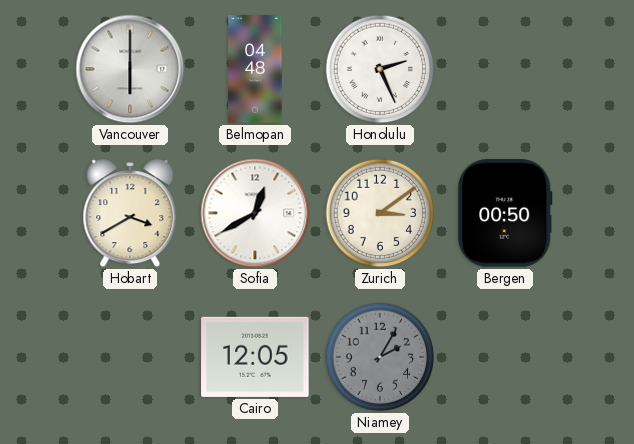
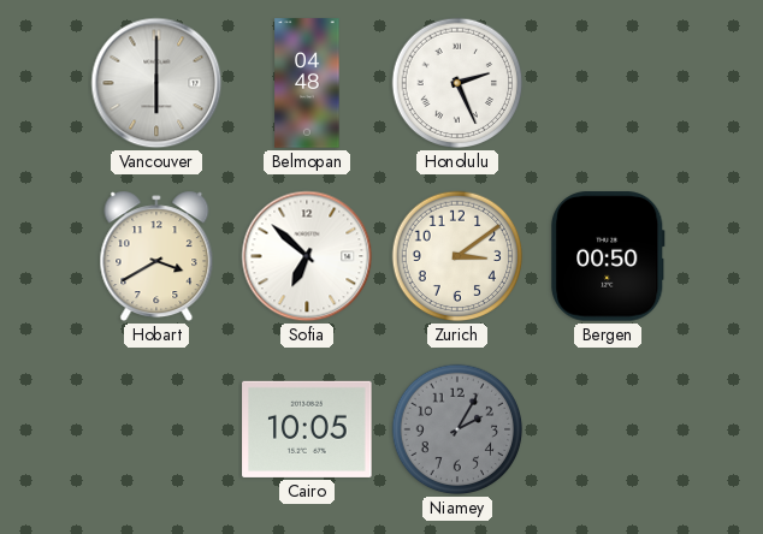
Sofia: 12:40 -> 6:52 (307, 256)
Cairo: 12:05 -> 10:05 (307, 429)
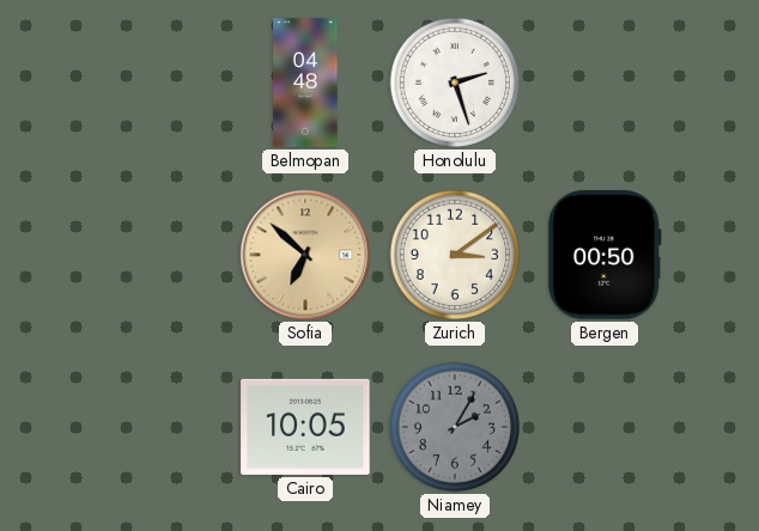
Vancouver: 6:00 -> none (156, 83)
Honolulu: 2:26 -> 2:27 (455, 83)
Hobart: 3:40 -> none (156, 256)
Sofia dial: white -> champagne (305, 255)
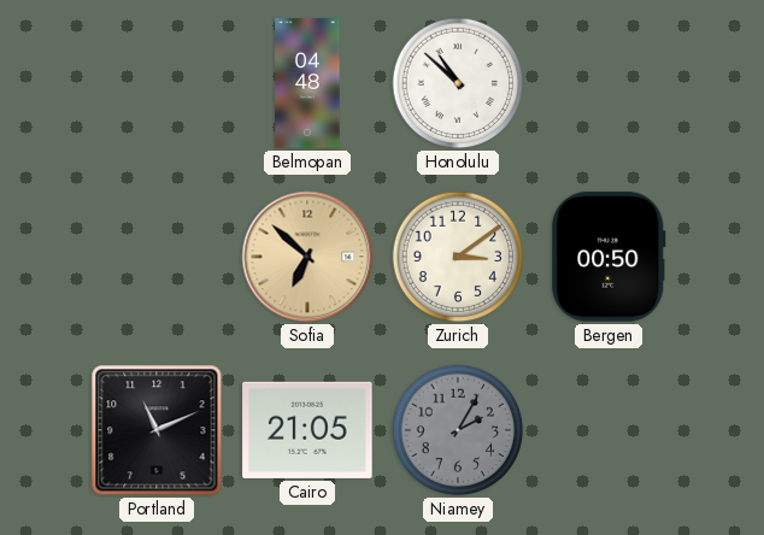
Honolulu: 2:27 -> 10:52 (458, 83)
Portland: none -> 11:11 (157, 430)
Cairo: 10:05 -> 21:05 (307, 430)
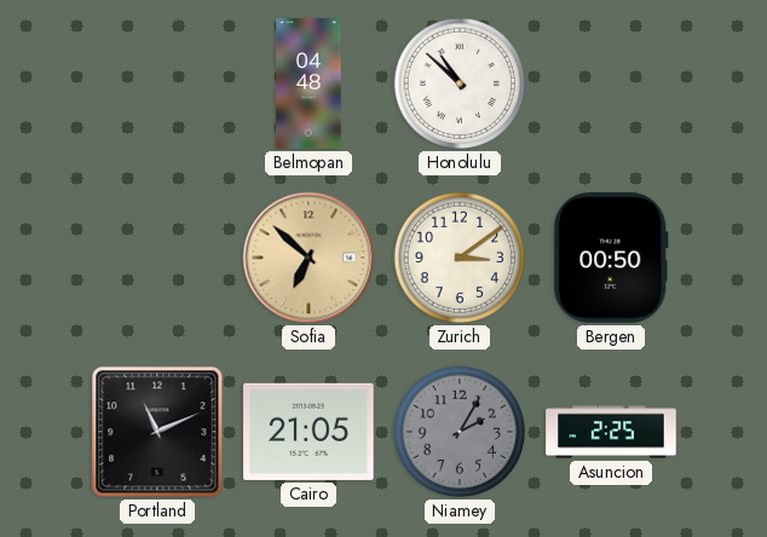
Asuncion: none -> 2:25 (611, 432)
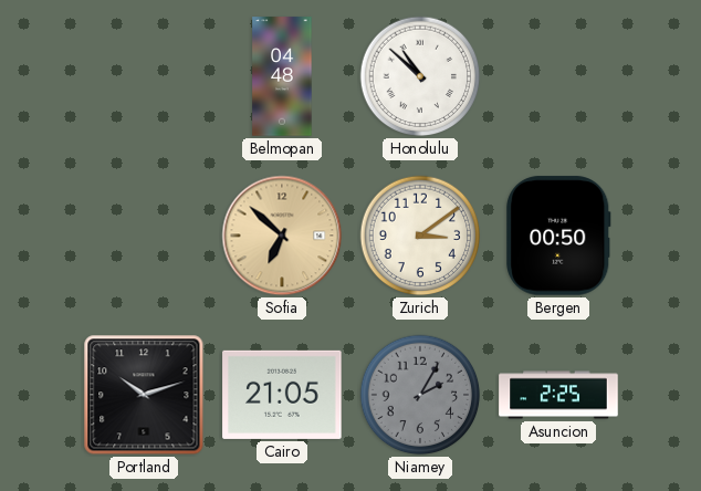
Portland: 11:11 -> 10:12 (144, 395)
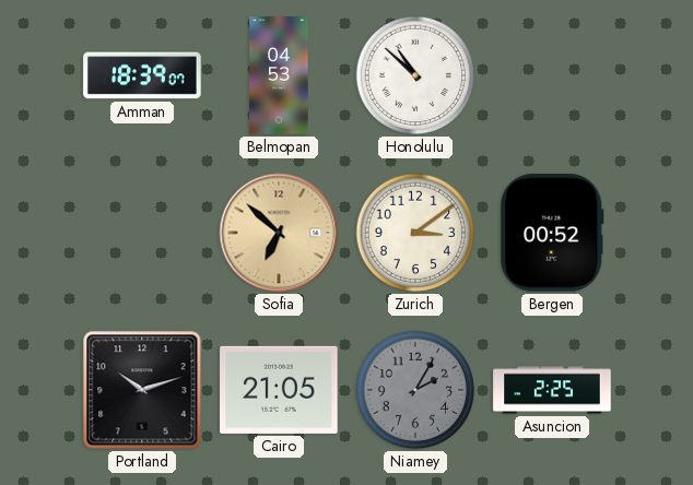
Amman: none -> 18:39 (142, 75)
Belmopan: 04:48 -> 04:53 (279, 75)
Bergen: 00:50 -> 00:52 (552, 233)
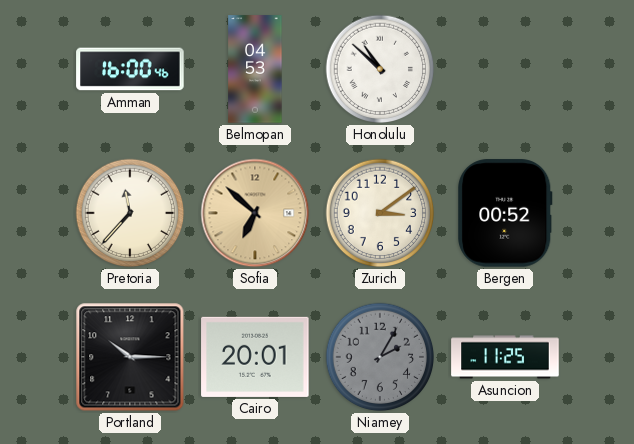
Amman: 18:39 -> 16:00 (130, 69)
Pretoria: none -> 11:37 (130, 213)
Portland: 10:12 -> 10:15 (130, 357)
Cairo: 21:05 -> 20:01 (255, 357)
Asuncion: 2:25 -> 11:25 (505, 357)
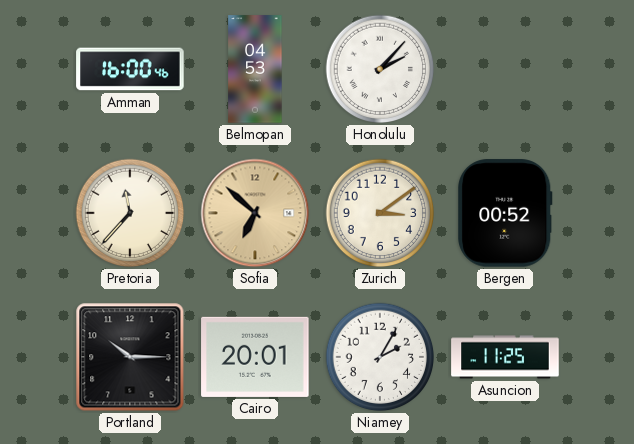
Honolulu: 10:52 -> 2:07 (380, 69)
Niamey dial: grey -> white (380, 357)
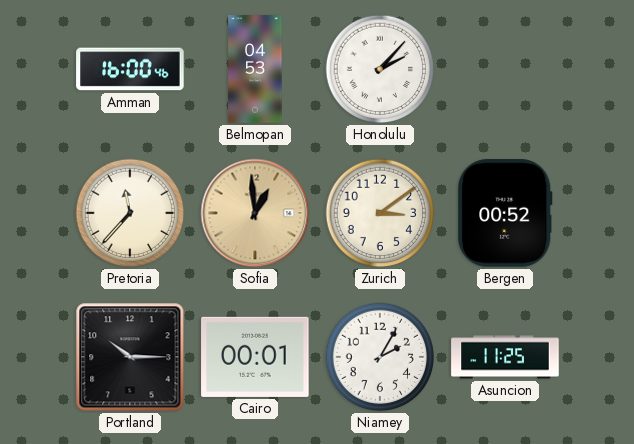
Sofia: 6:52 -> 12:59 (255, 213)
Cairo: 20:01 -> 00:01 (255, 357)
